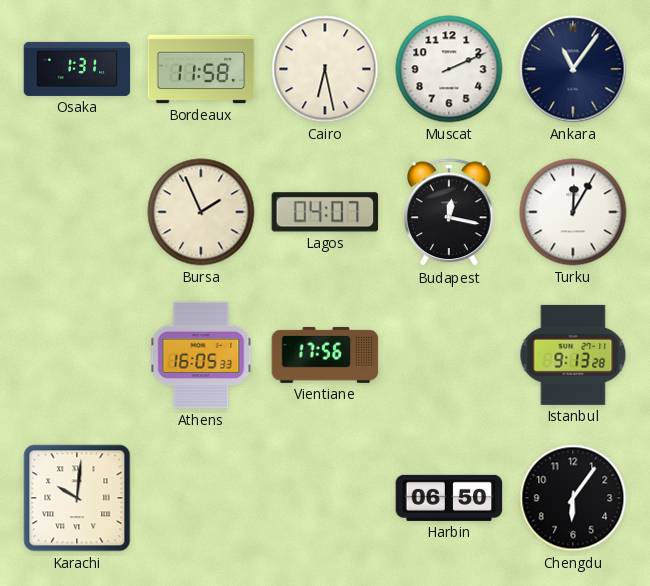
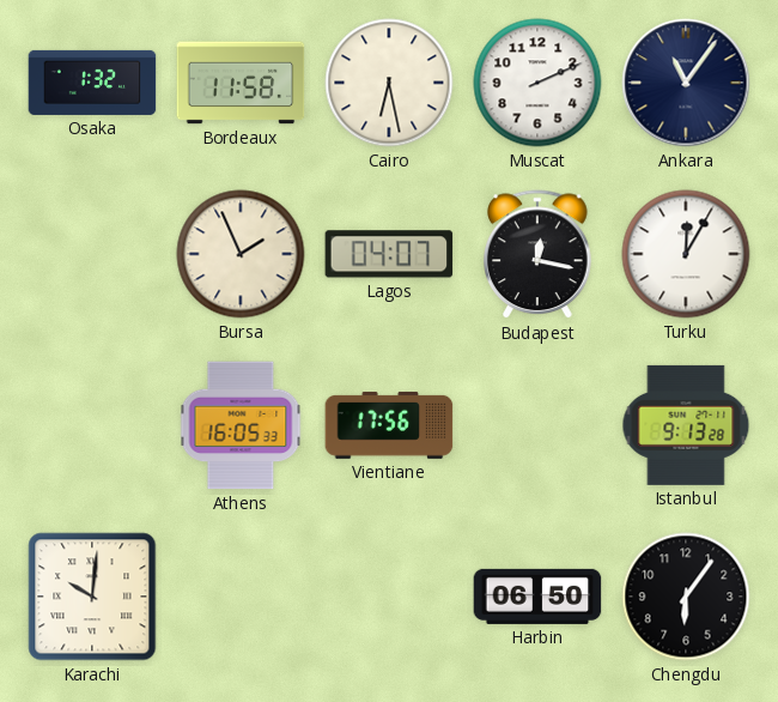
Osaka: 1:31 -> 1:32 (92, 83)
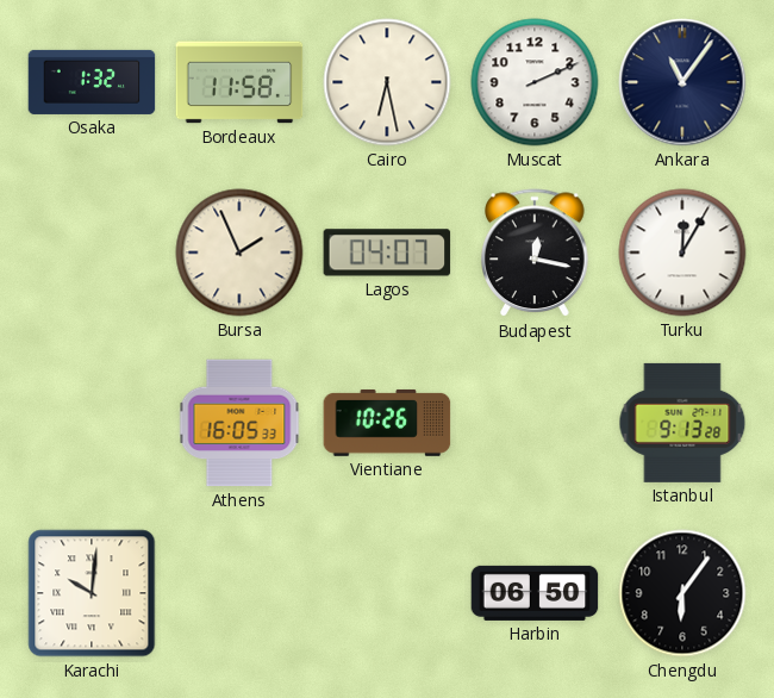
Vientiane: 17:56 -> 10:26 (387, 423)
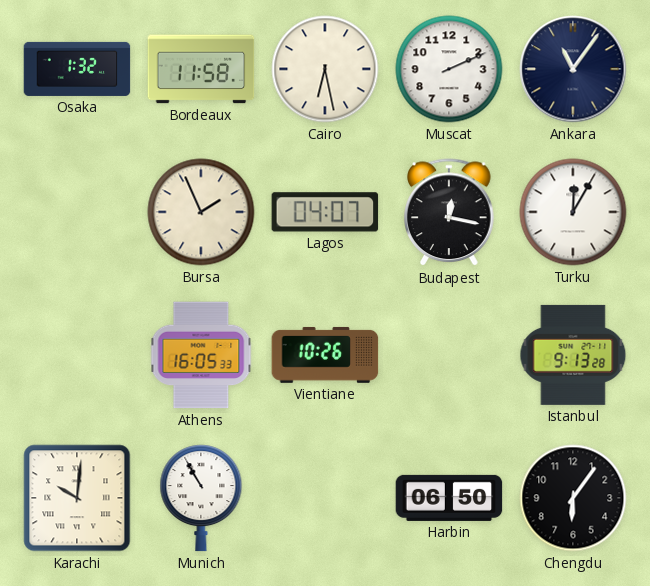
Munich: none -> 10:55 (201, 498)
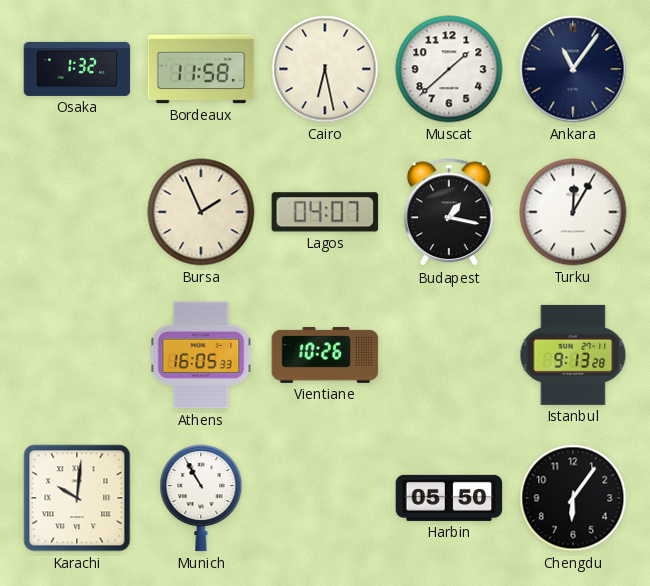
Muscat: 2:11 -> 1:38 (449, 69)
Budapest: 12:17 -> 1:17 (449, 213)
Harbin: 06:50 -> 05:50 (449, 498)
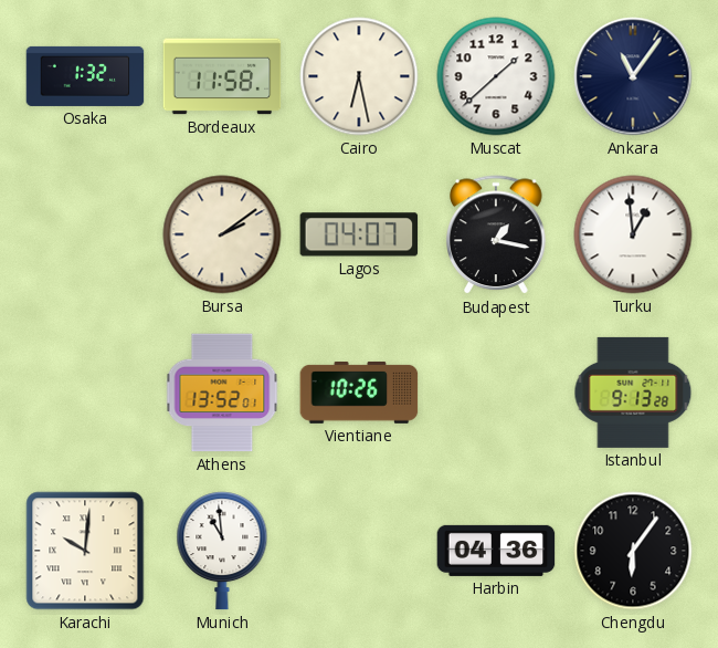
Bursa: 1:56 -> 2:09 (222, 234)
Turku: 12:05 -> 12:59 (633, 234)
Athens: 16:05 -> 13:52 (222, 393)
Munich: 10:55 -> 10:59 (222, 551)
Harbin: 05:50 -> 04:36 (496, 551)
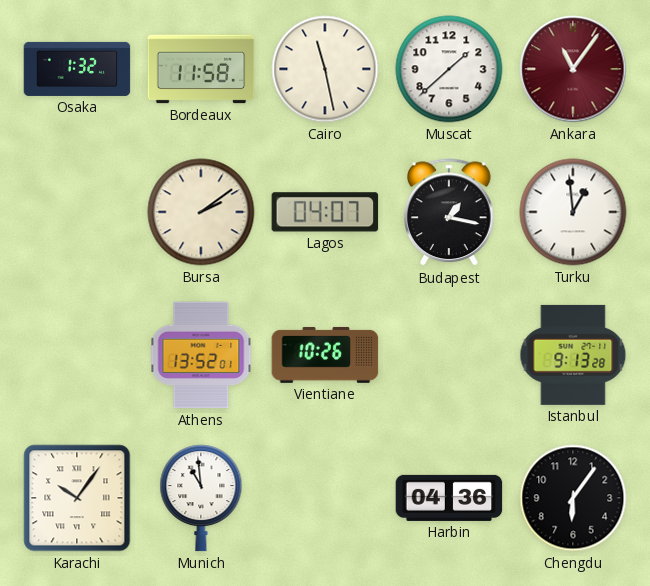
Cairo: 6:28 -> 11:28 (325, 69)
Ankara dial: navy -> burgundy (573, 69)
Karachi: 10:01 -> 10:06 (77, 498)
